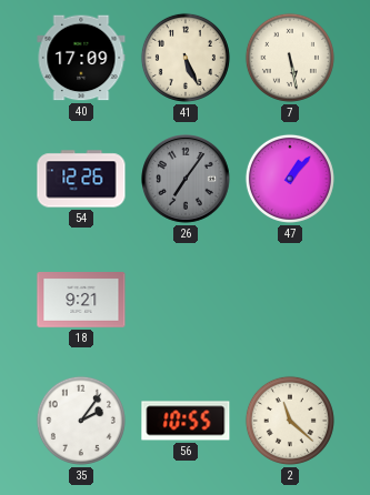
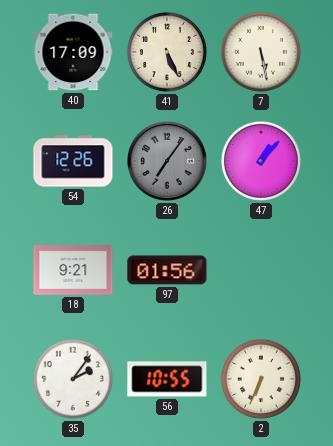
97: none -> 01:56 (167, 270)
2: 11:22 -> 6:34 (261, 379)
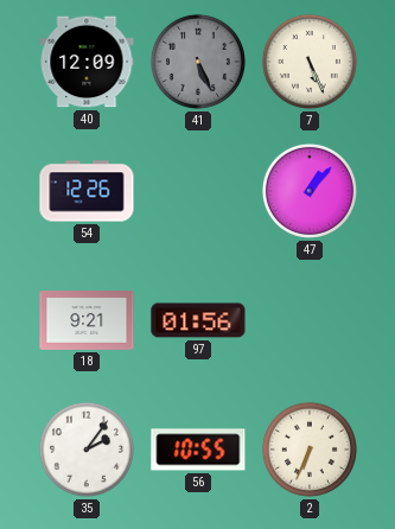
40: 17:09 -> 12:09 (87, 62)
41 dial: cream -> grey (198, 62)
7: 5:28 -> 5:26 (310, 62)
26: 7:06 -> none (168, 162)
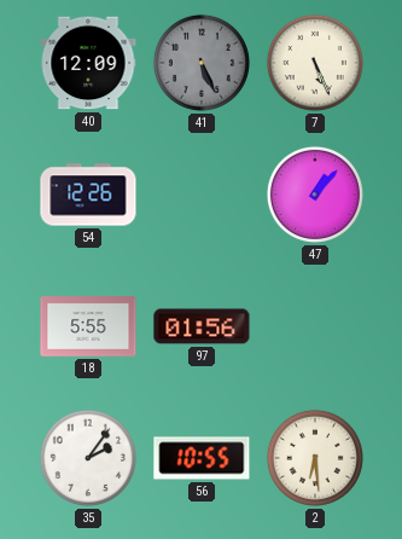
18: 9:21 -> 5:55 (88, 328)
2: 6:34 -> 6:29 (315, 458)
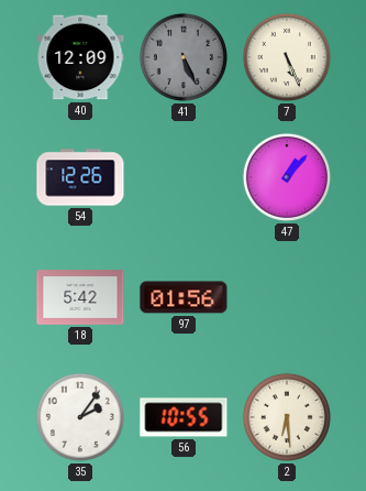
18: 5:55 -> 5:42 (80, 298)
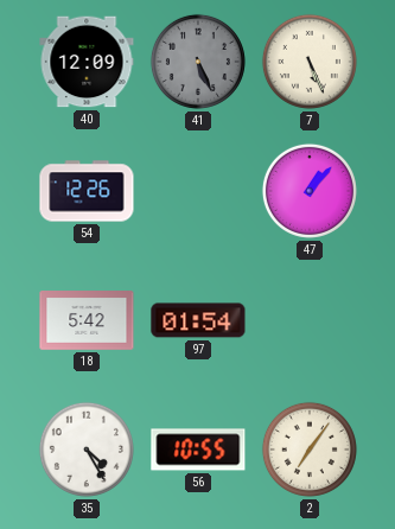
97: 01:56 -> 01:54 (198, 320)
35: 2:06 -> 4:25 (87, 450)
2: 6:29 -> 7:06 (310, 450)
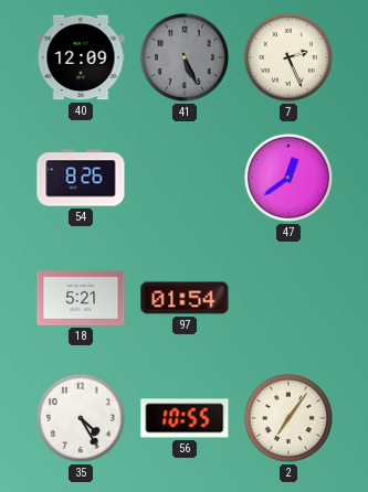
7: 5:26 -> 2:26 (288, 57)
54: 12:26 -> 8:26 (81, 178)
47: 1:07 -> 12:39 (288, 178)
18: 5:42 -> 5:21 (81, 299)
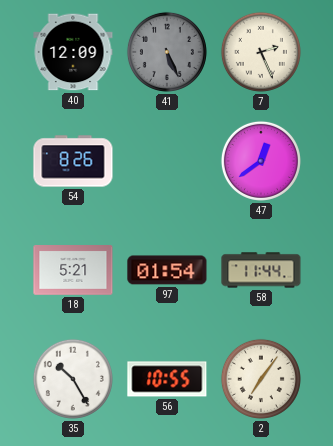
58: none -> 11:44 (261, 270)
35: 4:25 -> 10:25 (73, 379)
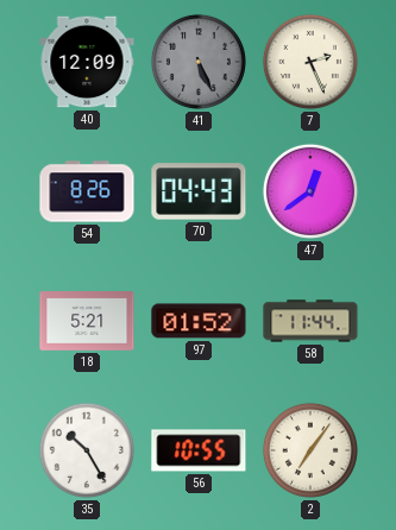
70: none -> 04:43 (199, 191)
97: 01:54 -> 01:52 (199, 321)
